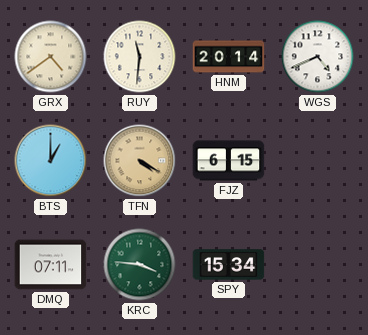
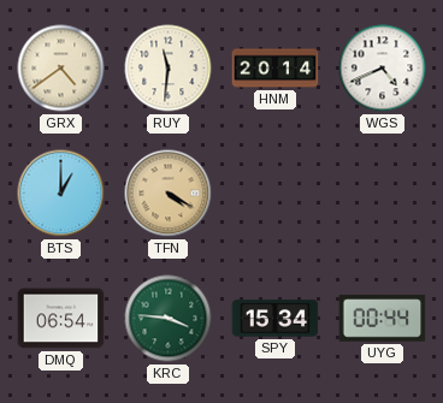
FJZ: 6:15 -> none (229, 161)
DMQ: 07:11 -> 06:54 (61, 319)
UYG: none -> 00:44 (383, 319)
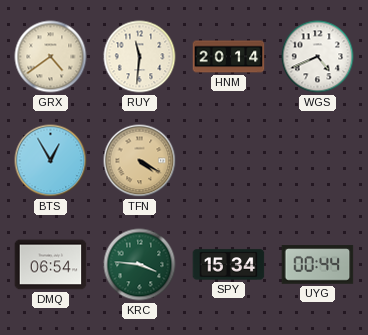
BTS: 1:00 -> 12:55 (51, 161)
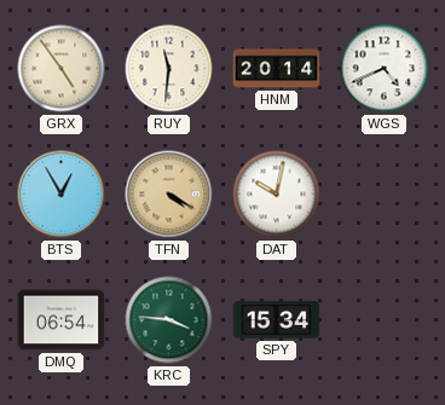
GRX: 4:39 -> 4:54 (62, 69)
DAT: none -> 10:02 (277, 195)
UYG: 00:44 -> none (318, 265)
